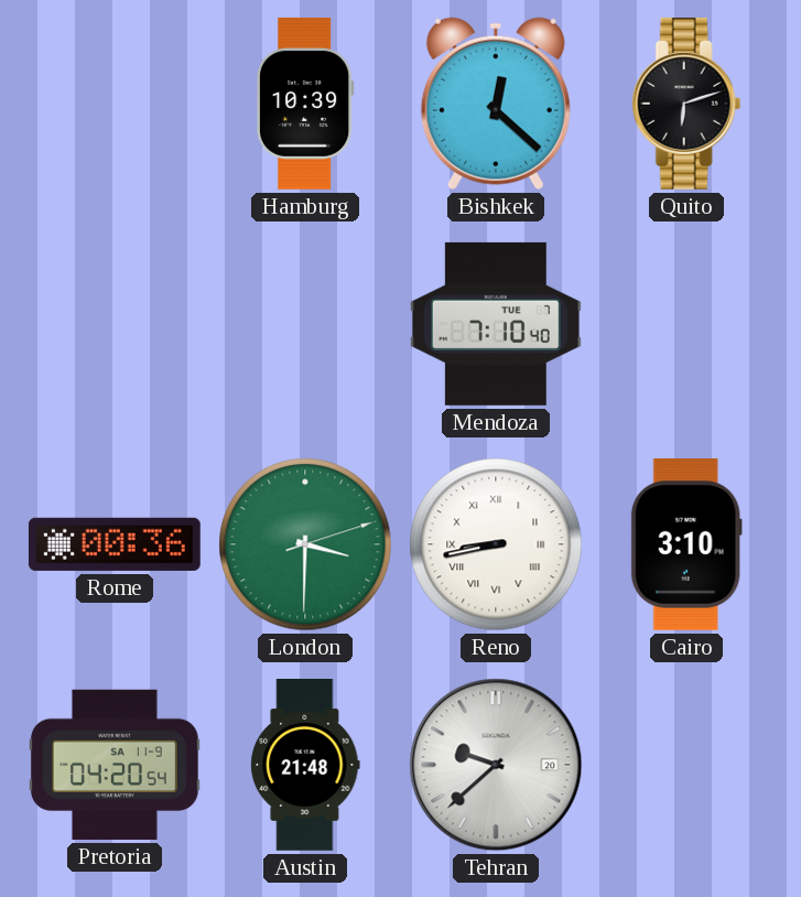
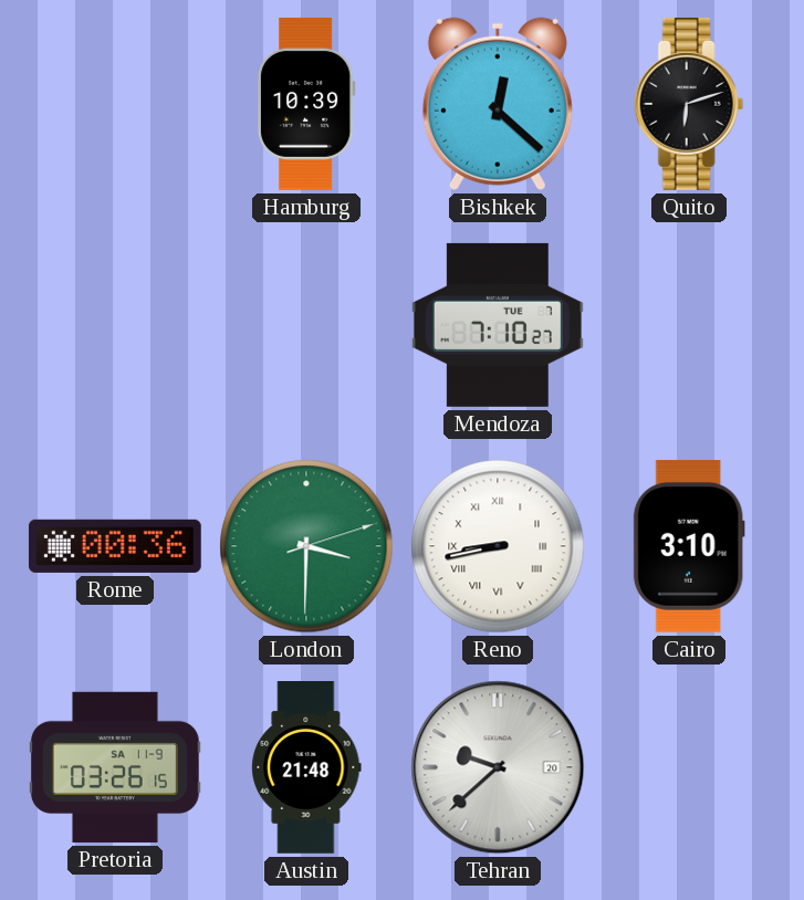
Mendoza: 7:10:40 -> 7:10:27 (498, 325)
Pretoria: 04:20 -> 03:26 (116, 767)
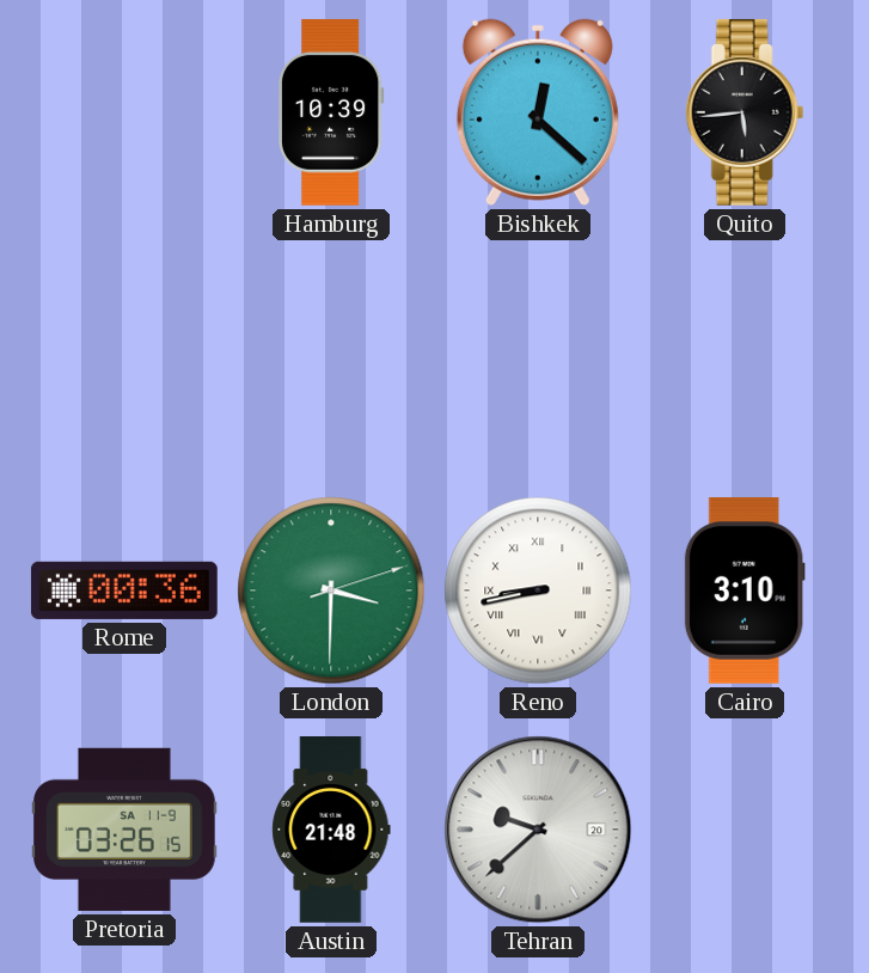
Quito: 6:12 -> 5:44 (745, 112)
Mendoza: 7:10 -> none (498, 325)
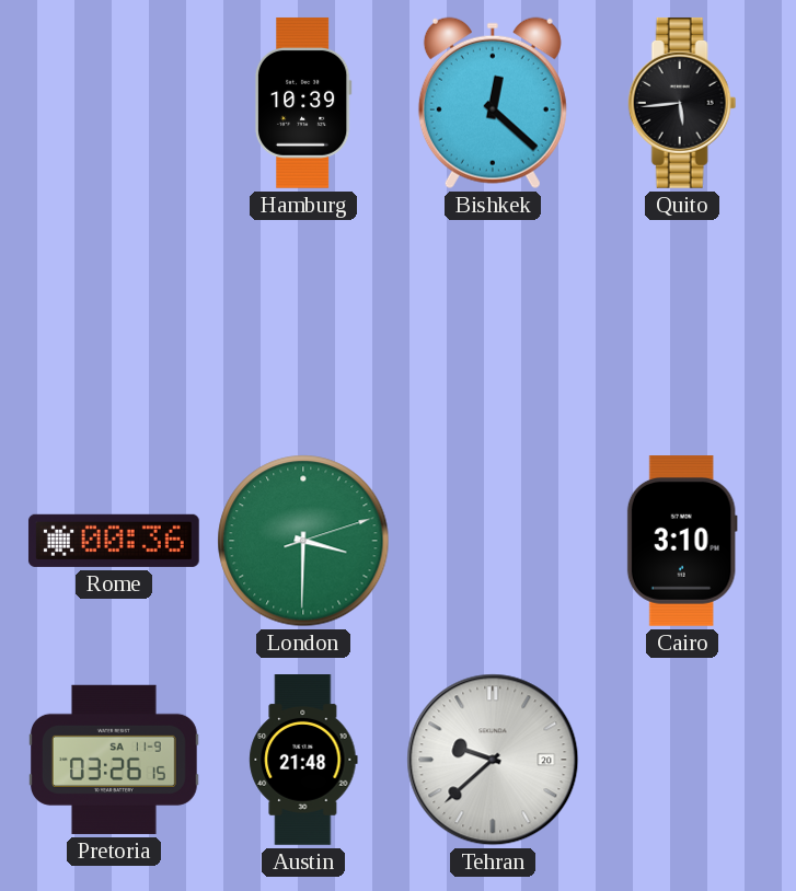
Reno: 8:43 -> none (538, 590)
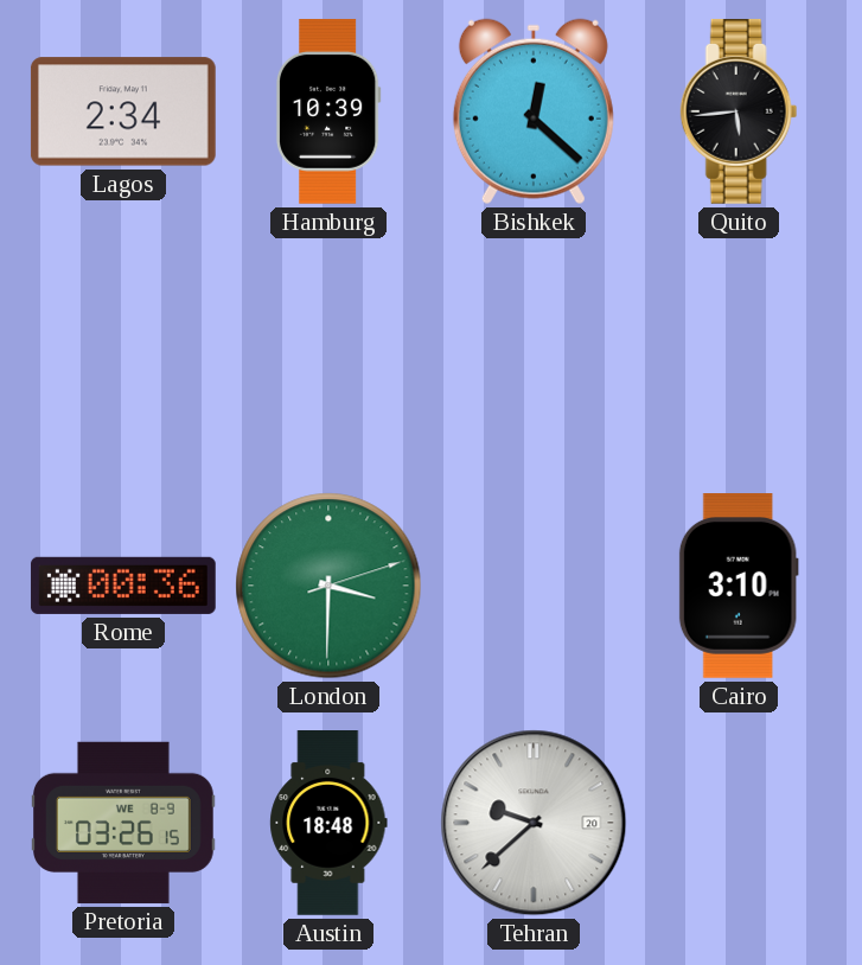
Lagos: none -> 2:34 (123, 111)
Pretoria date: SA 11-9 -> WE 8-9 (124, 823)
Austin: 21:48 -> 18:48 (328, 824)
